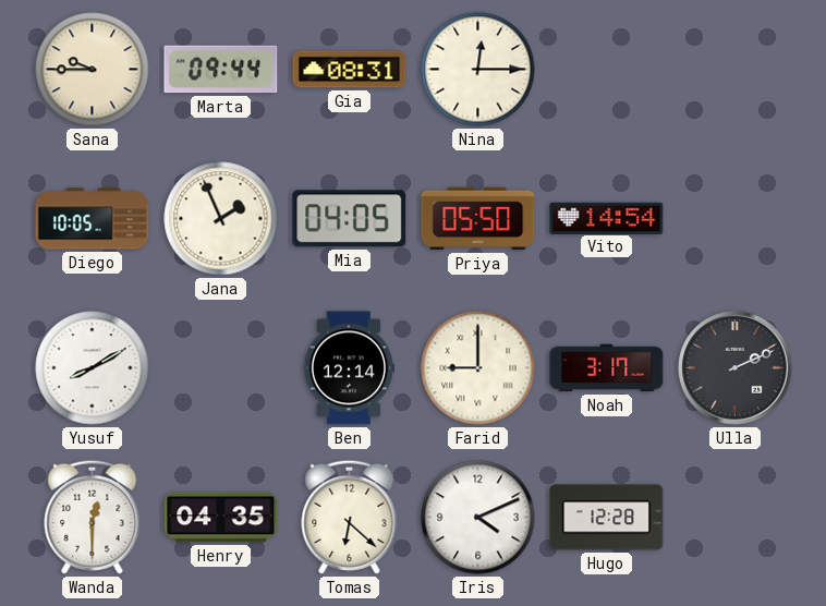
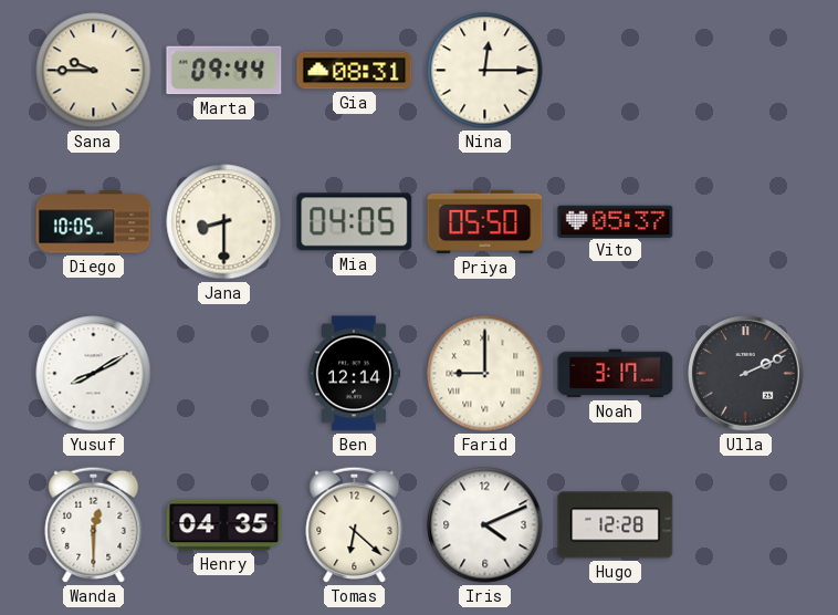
Jana: 1:56 -> 8:30 (224, 222)
Vito: 14:54 -> 05:37 (616, 221)
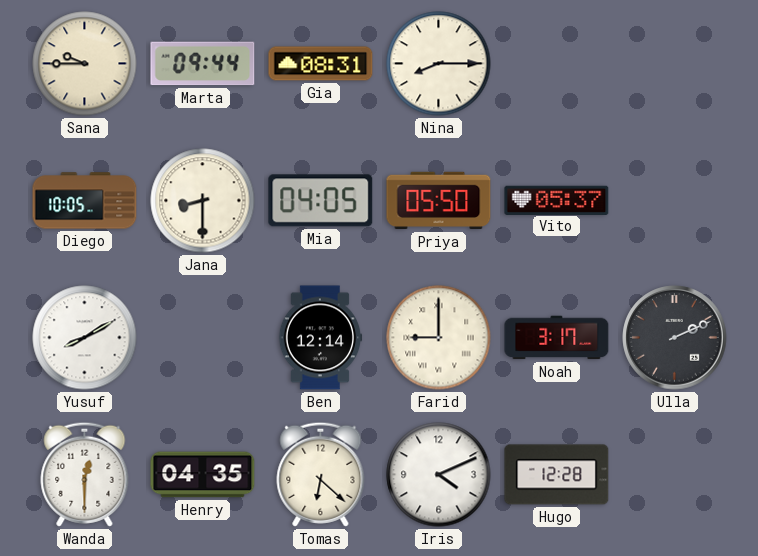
Nina: 12:15 -> 8:15 (439, 64)
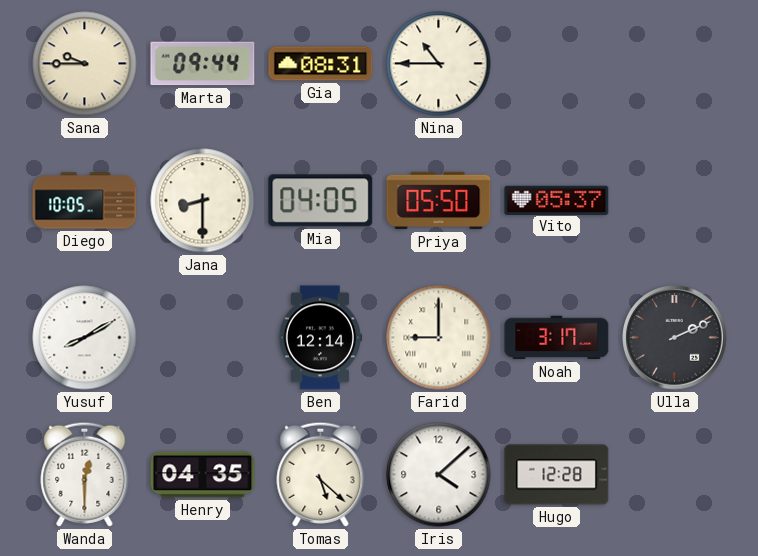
Nina: 8:15 -> 10:45 (439, 64)
Tomas: 6:22 -> 5:22 (321, 474)
Iris: 4:11 -> 4:08 (439, 475)
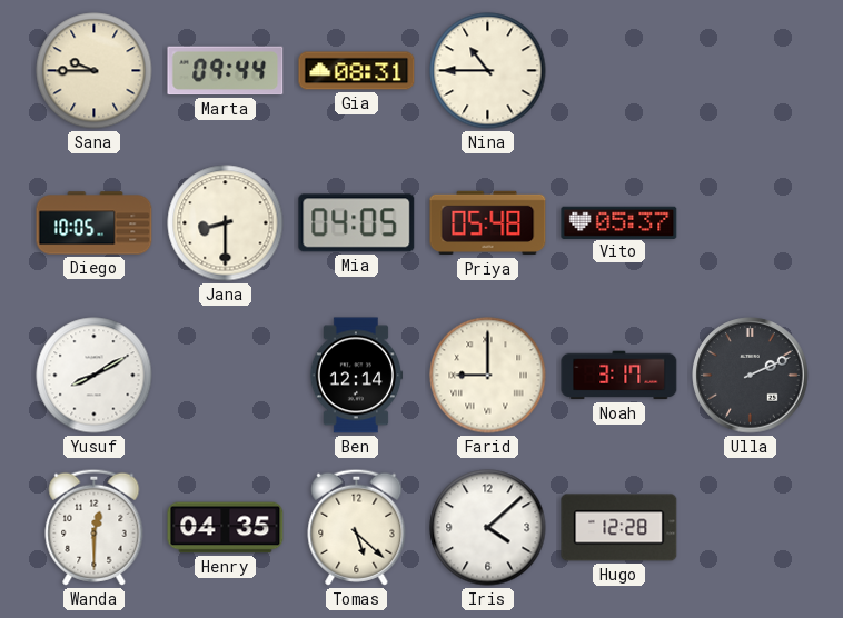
Priya: 05:50 -> 05:48 (488, 223)
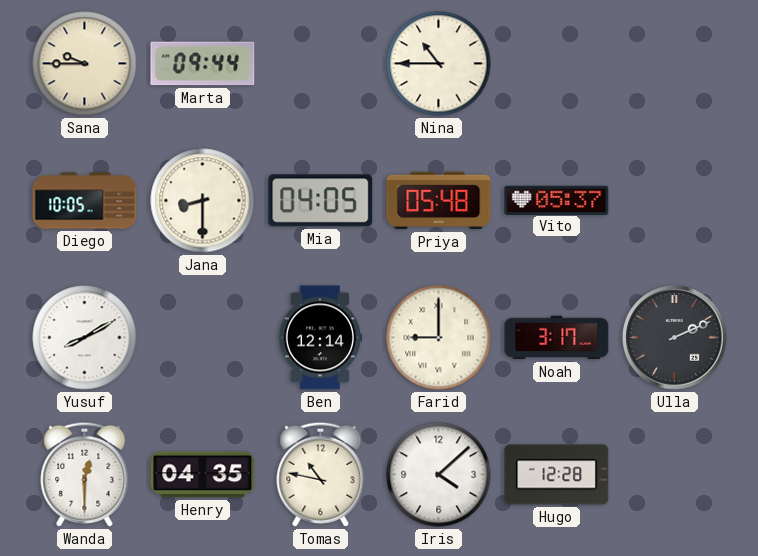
Gia: 08:31 -> none (357, 71)
Tomas: 5:22 -> 10:47 (321, 474)
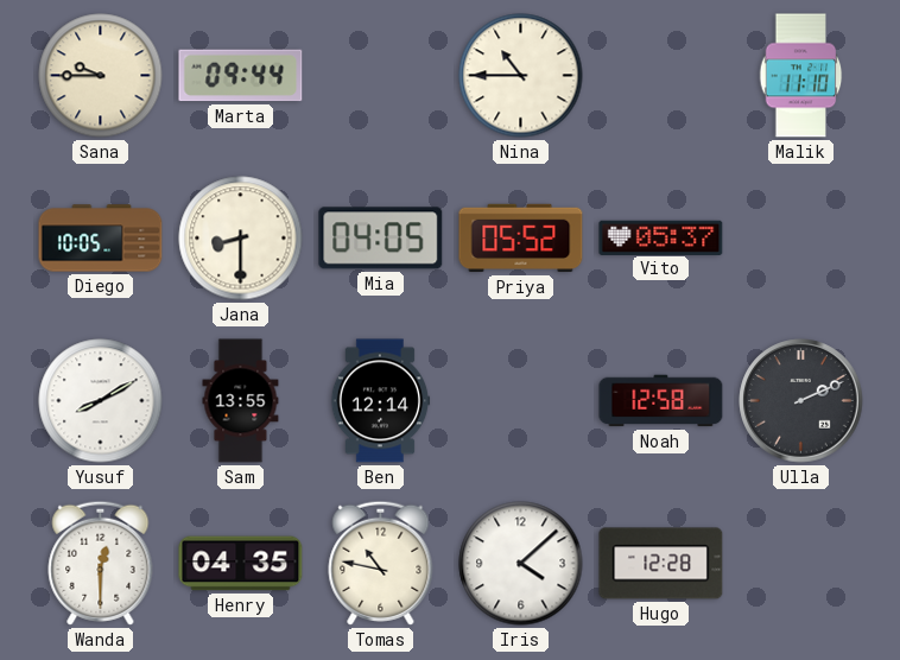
Malik: none -> 11:10 (801, 76)
Priya: 05:48 -> 05:52 (521, 239)
Sam: none -> 13:55 (241, 401)
Farid: 9:00 -> none (439, 338)
Noah: 3:17 -> 12:58 (661, 401)
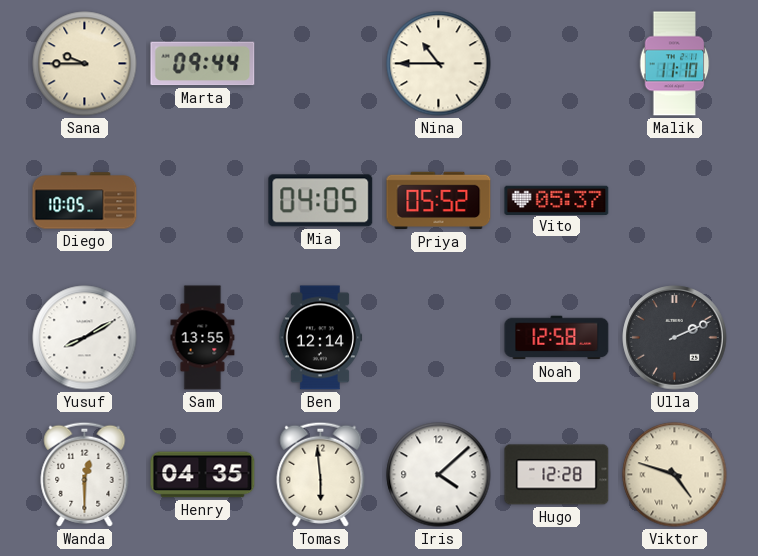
Jana: 8:30 -> none (241, 239)
Tomas: 10:47 -> 5:59 (321, 474)
Viktor: none -> 4:48 (675, 475)
